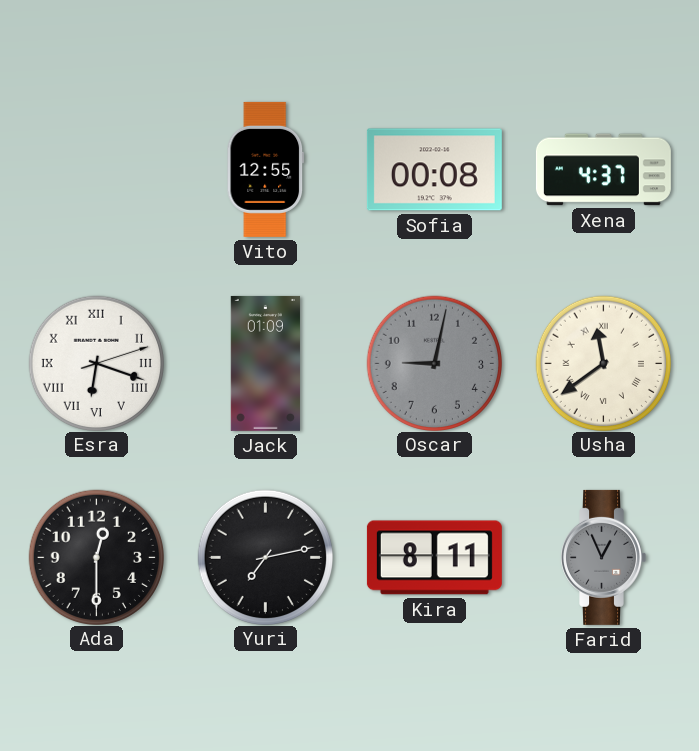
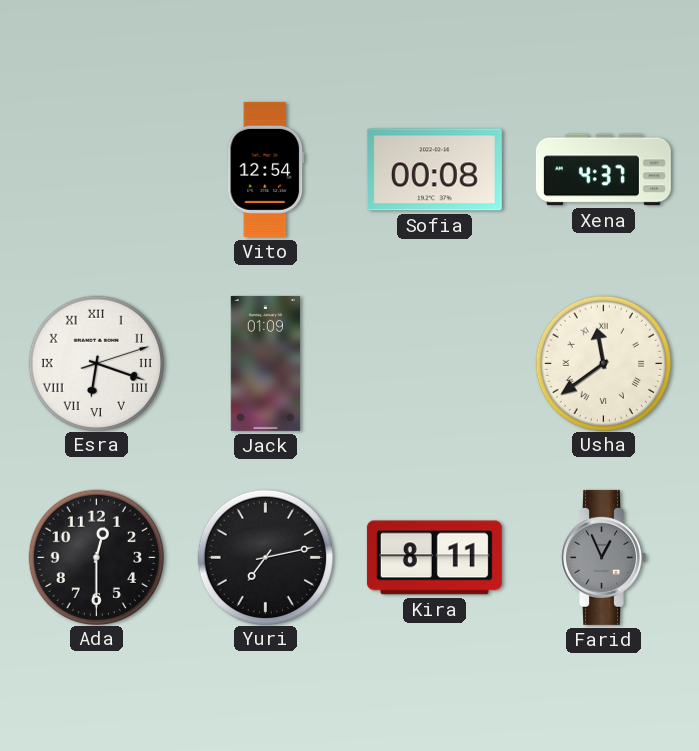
Vito: 12:55 -> 12:54 (266, 169)
Oscar: 9:02 -> none (434, 363)
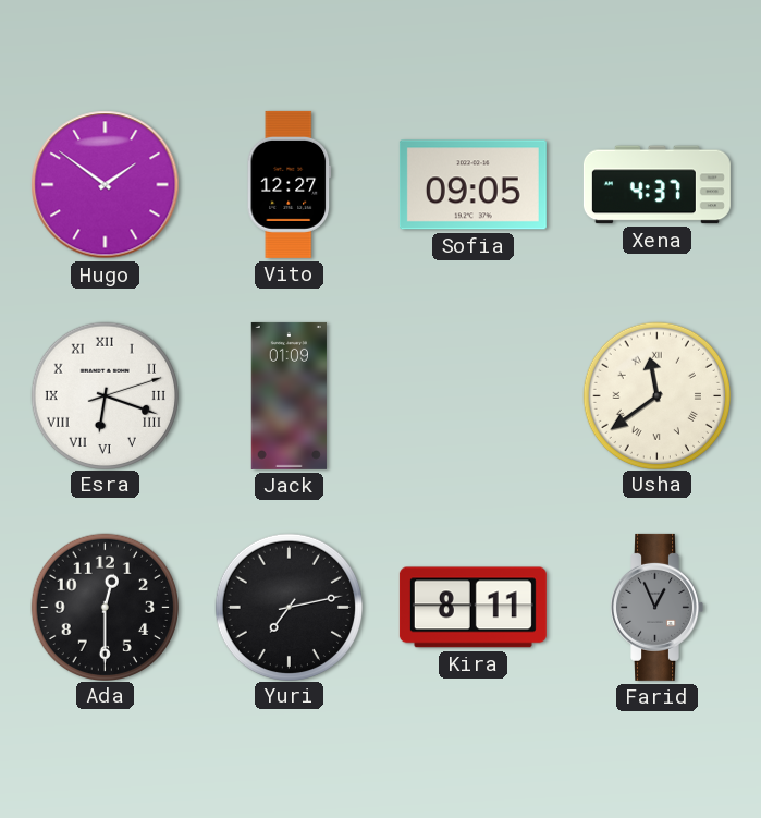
Hugo: none -> 1:51 (106, 185)
Vito: 12:54 -> 12:27 (290, 184)
Sofia: 00:08 -> 09:05 (472, 185)
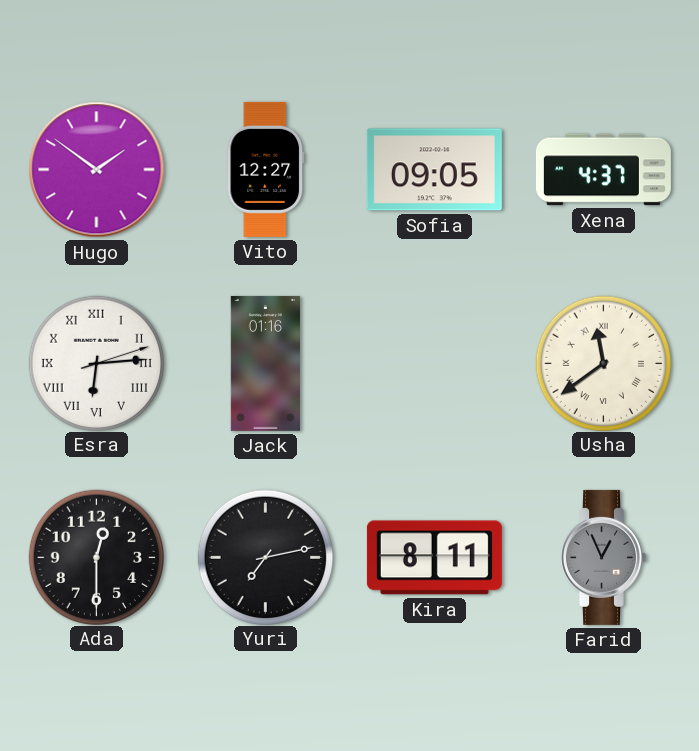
Esra: 6:18 -> 6:14 (96, 363)
Jack: 01:09 -> 01:16 (265, 363)
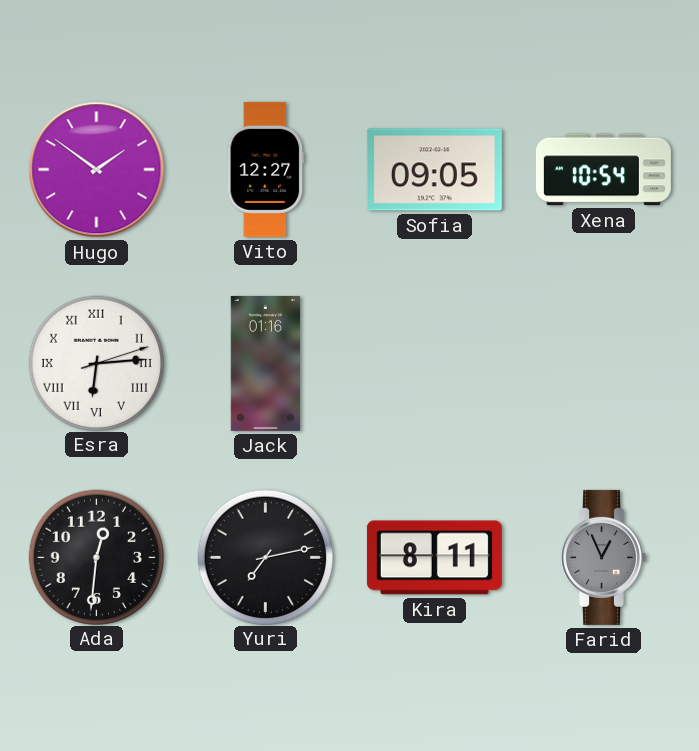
Xena: 4:37 -> 10:54 (603, 170)
Usha: 11:39 -> none (603, 363)
Ada: 12:30 -> 12:31 (96, 557)
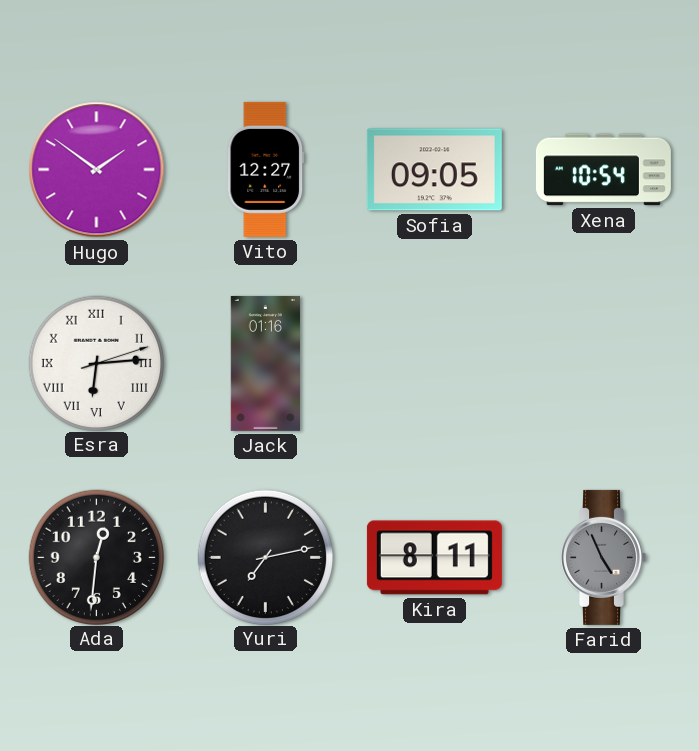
Farid: 12:56 -> 4:56 (603, 557)
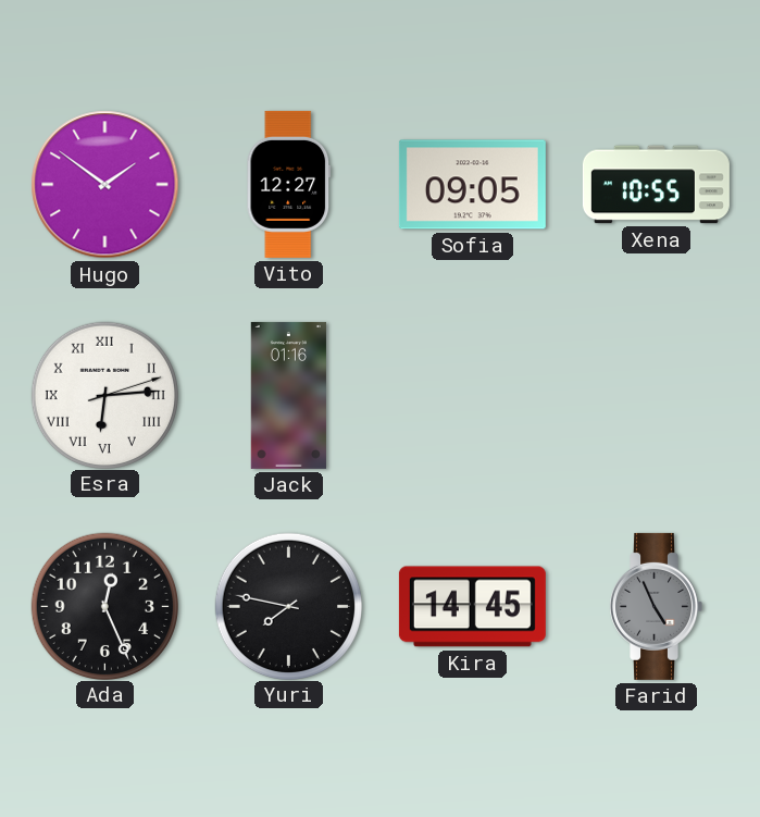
Xena: 10:54 -> 10:55 (656, 185)
Ada: 12:31 -> 12:26 (104, 606)
Yuri: 7:13 -> 7:47 (288, 606)
Kira: 8:11 -> 14:45 (472, 607)
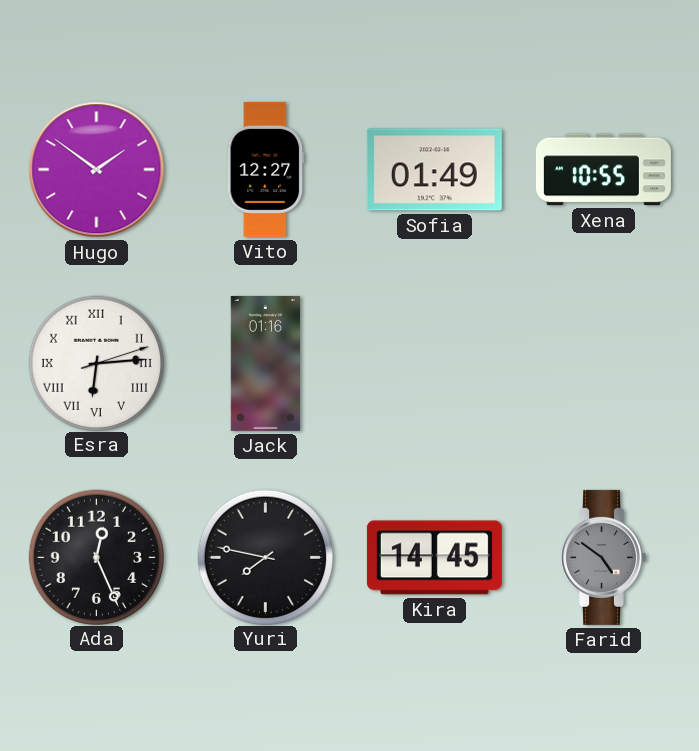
Sofia: 09:05 -> 01:49 (434, 170)
Farid: 4:56 -> 4:51 (603, 557)
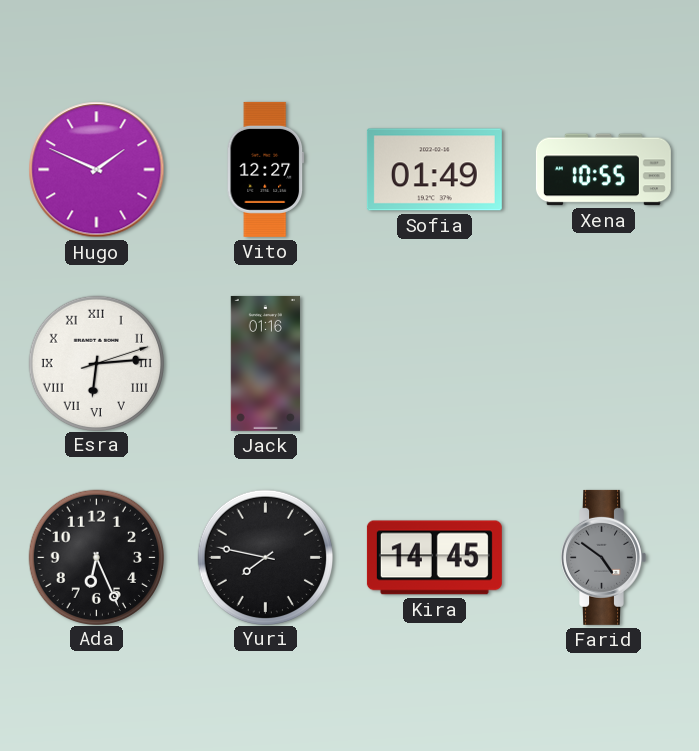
Hugo: 1:51 -> 1:49 (97, 170)
Ada: 12:26 -> 6:26 (96, 557)
